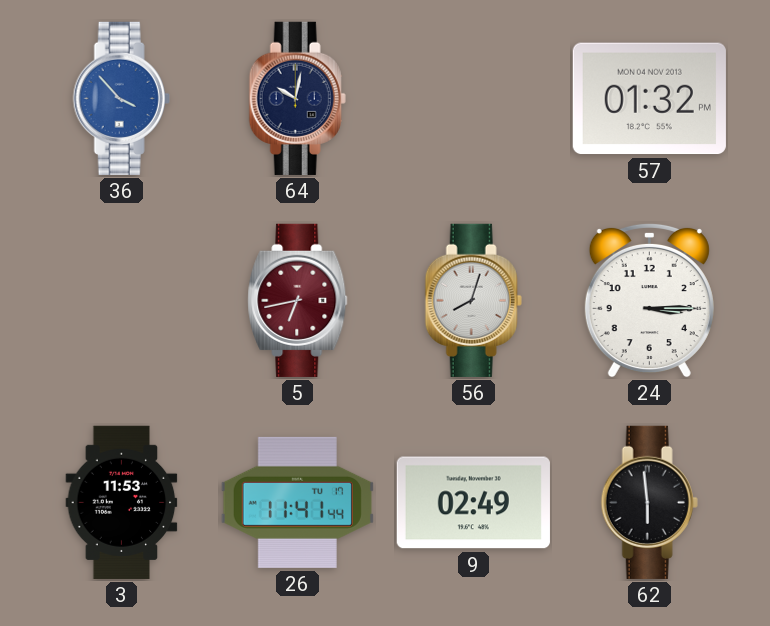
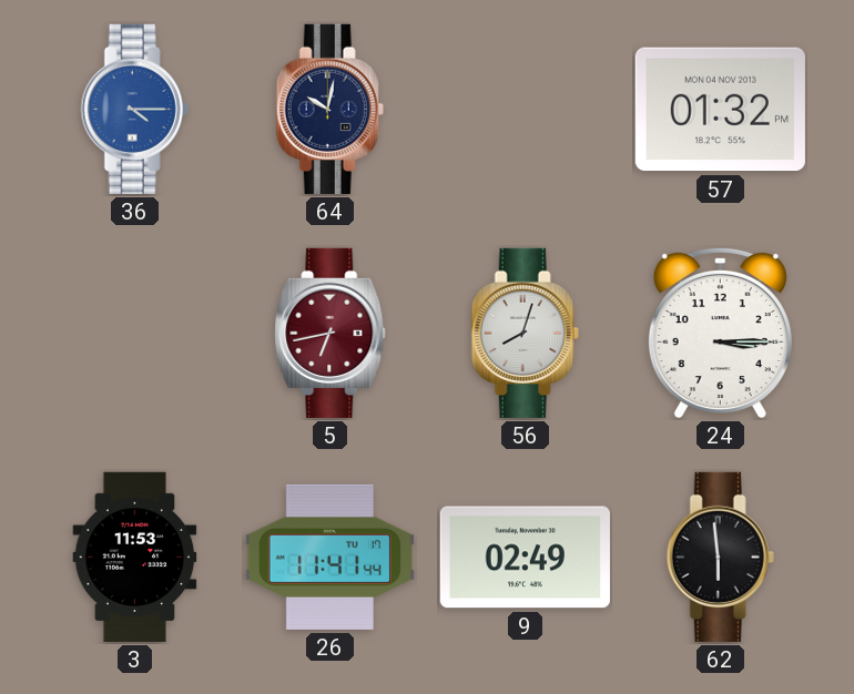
36: 3:53 -> 4:15 (134, 109)
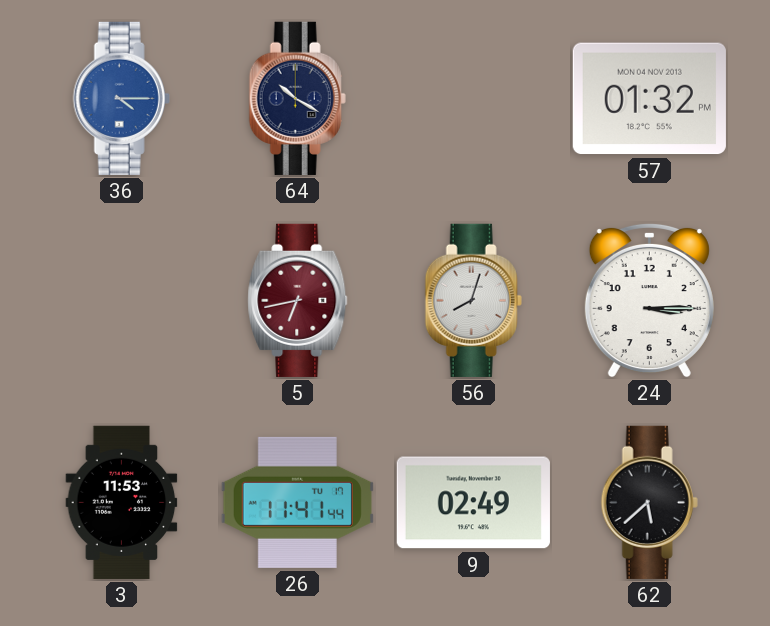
64: 10:02 -> 10:20 (297, 98)
62: 5:59 -> 5:38 (649, 502)
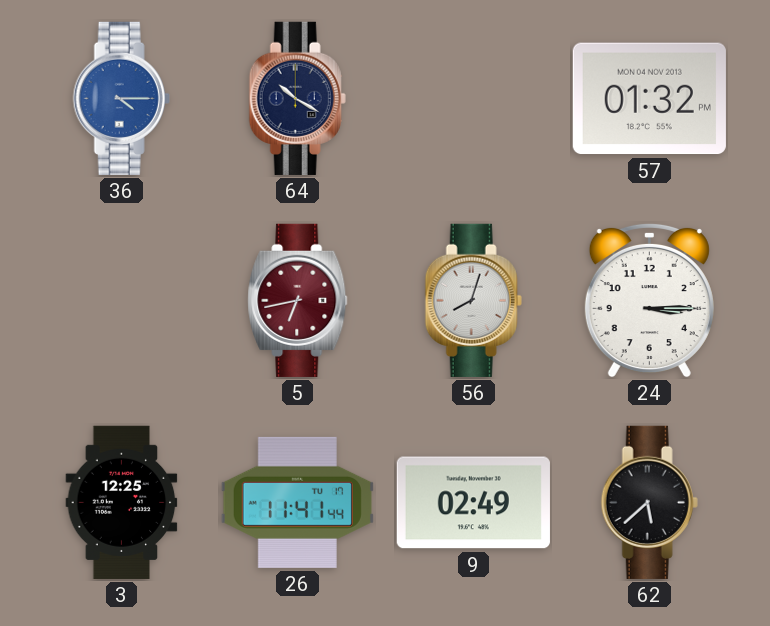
3: 11:53 -> 12:25 (122, 502)
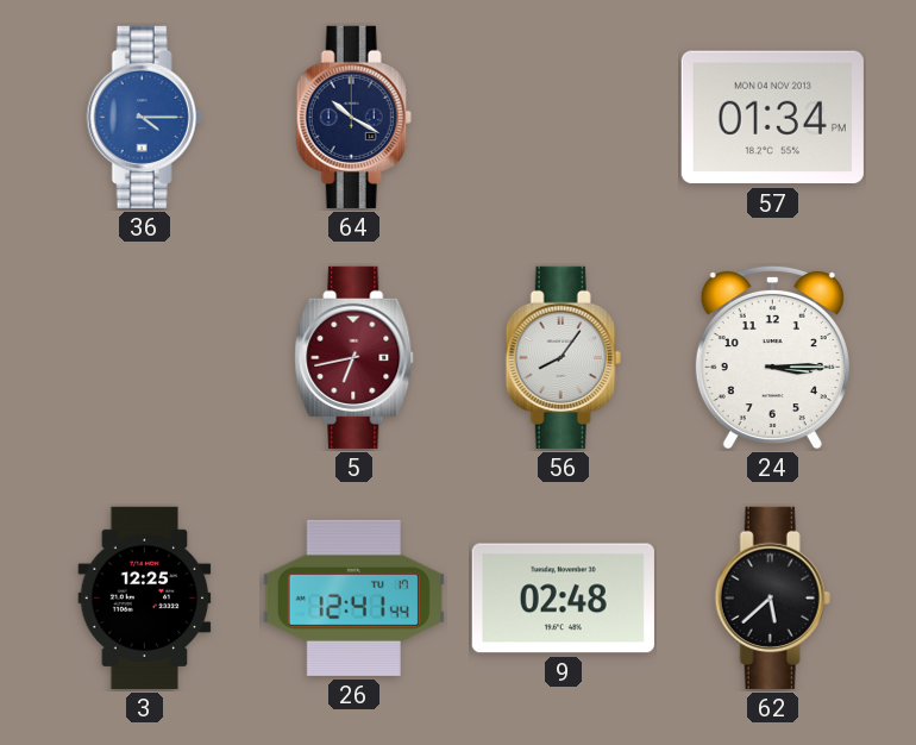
57: 01:32 -> 01:34 (772, 118)
56: 8:03 -> 8:06 (563, 357)
26: 11:41 -> 12:41 (353, 597)
9: 02:49 -> 02:48 (563, 599)
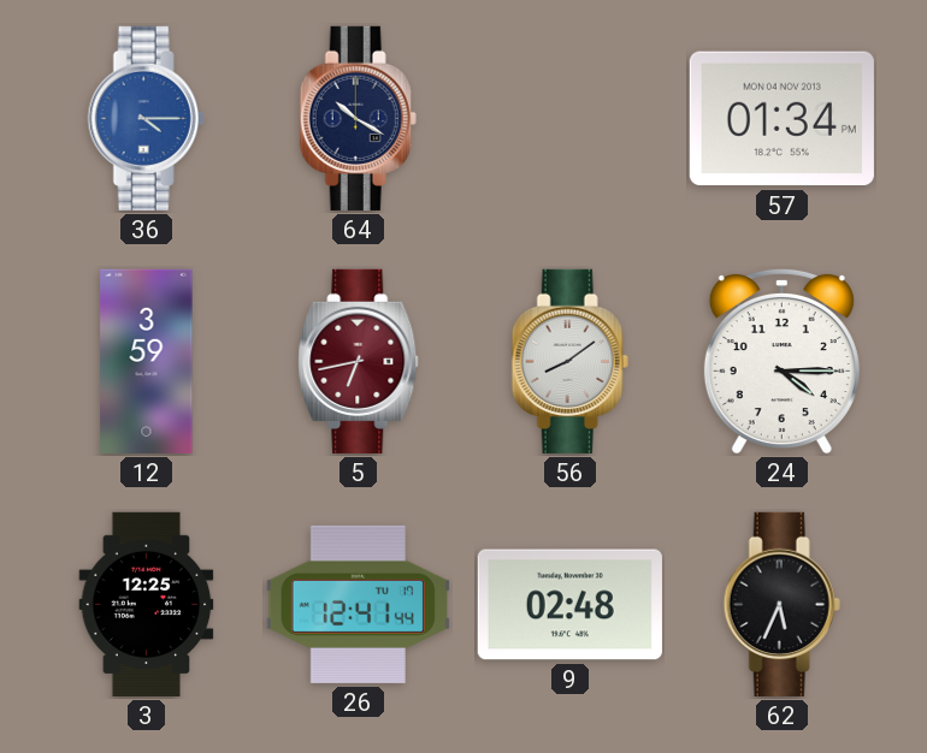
12: none -> 3:59 (147, 361)
56: 8:06 -> 8:09 (569, 361)
24: 3:15 -> 4:15 (781, 361)
62: 5:38 -> 5:34 (781, 604)
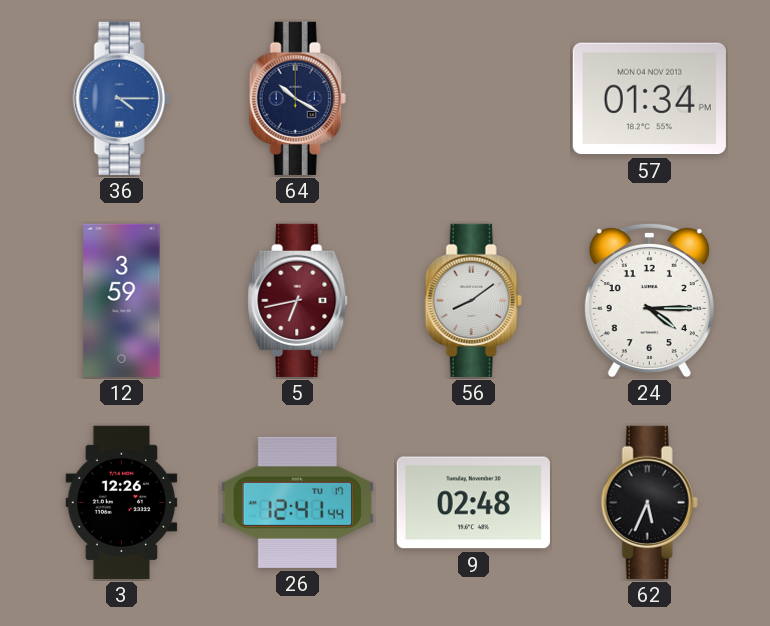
3: 12:25 -> 12:26 (122, 502)
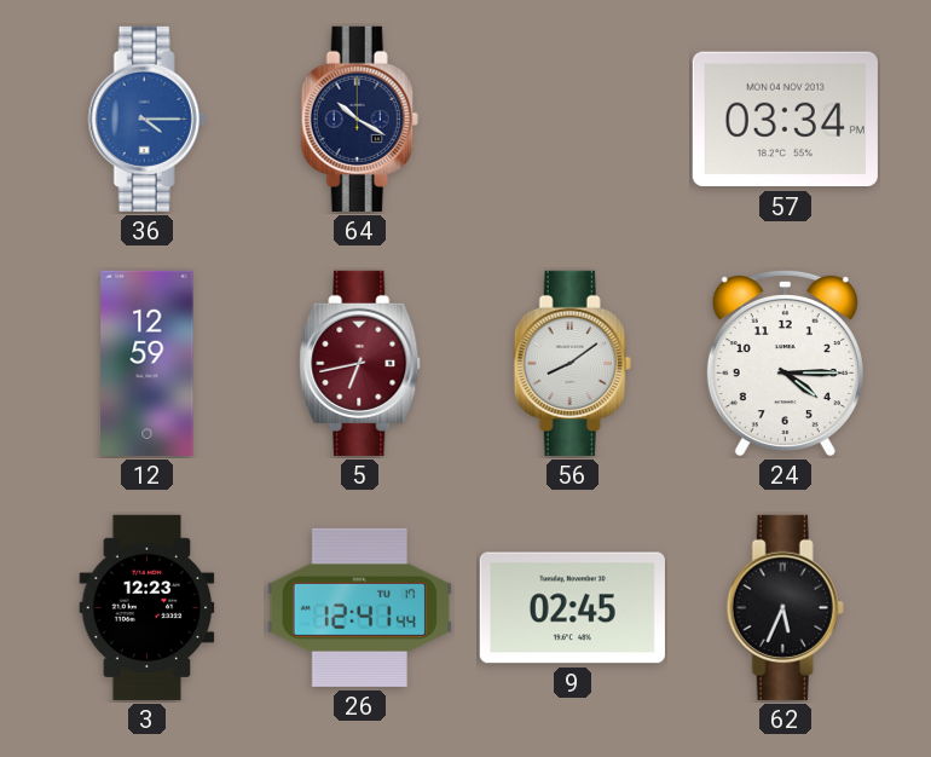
57: 01:34 -> 03:34 (785, 120)
12: 3:59 -> 12:59 (148, 363)
3: 12:26 -> 12:23 (148, 607)
9: 02:48 -> 02:45 (572, 608)
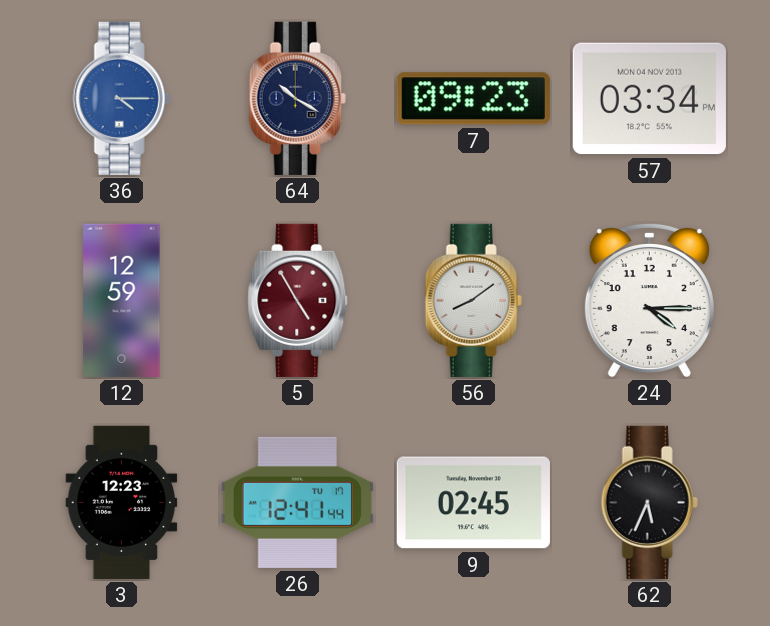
7: none -> 09:23 (473, 99)
5: 6:43 -> 4:55 (298, 300)
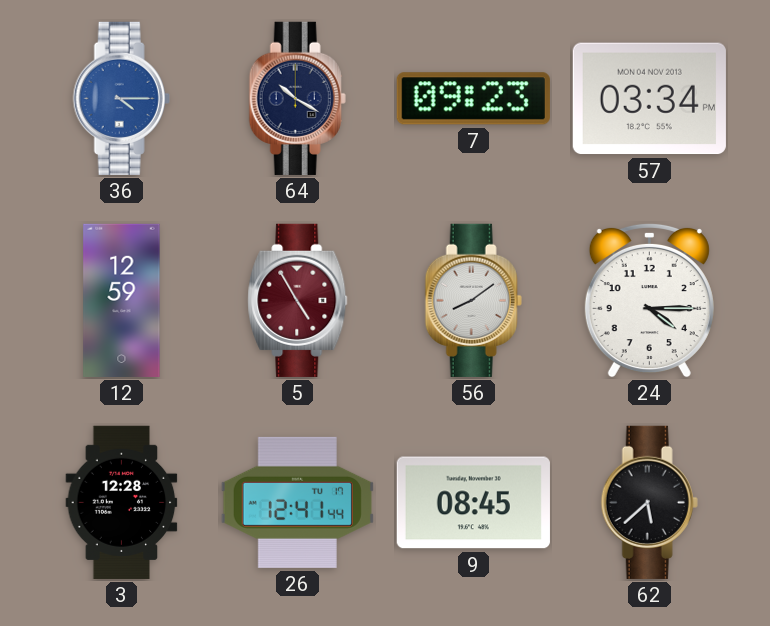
3: 12:23 -> 12:28 (122, 502)
9: 02:45 -> 08:45 (473, 503)
62: 5:34 -> 5:38 (649, 502)
